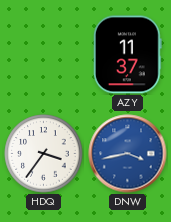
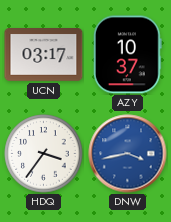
UCN: none -> 03:17 (44, 55)
AZY: 11:37 -> 10:37 (127, 55)
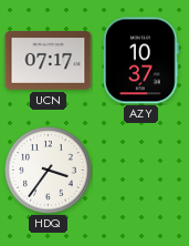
UCN: 03:17 -> 07:17 (49, 61)
DNW: 3:43 -> none (128, 154)
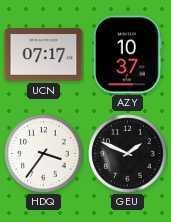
GEU: none -> 1:49 (128, 154)
